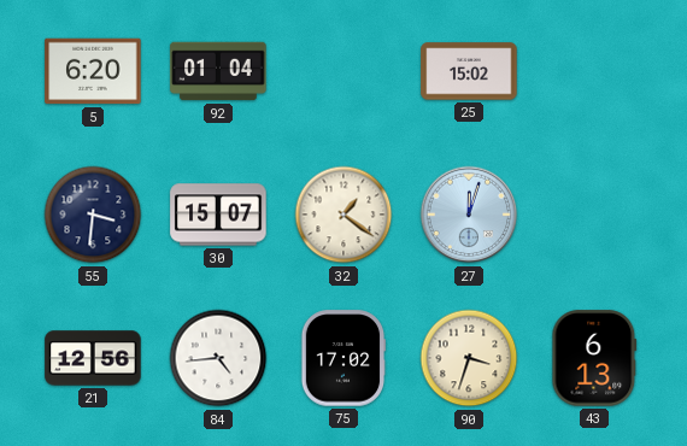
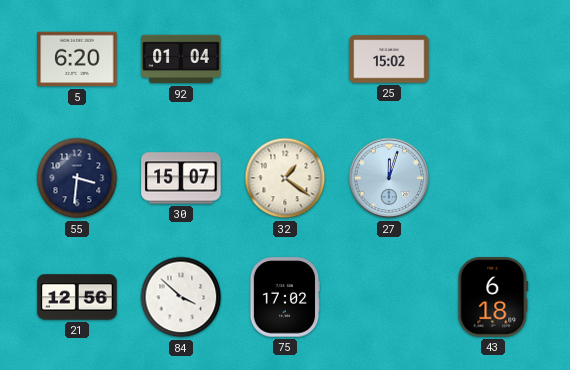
84: 4:44 -> 3:52 (181, 297)
90: 3:33 -> none (469, 358)
43: 6:13 -> 6:18 (493, 297)
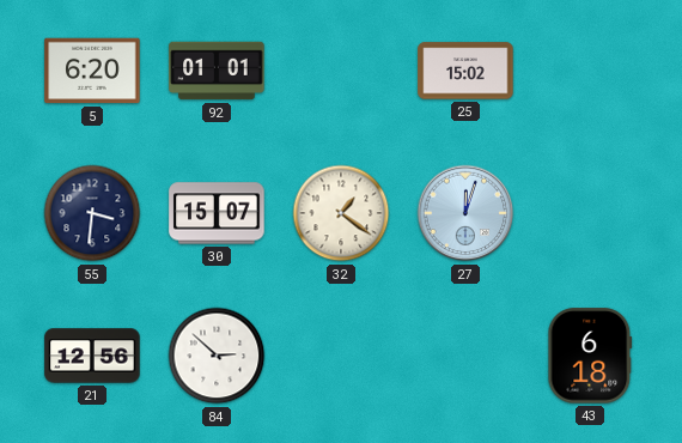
92: 01:04 -> 01:01 (217, 71)
84: 3:52 -> 2:52 (217, 356)
75: 17:02 -> none (285, 297)
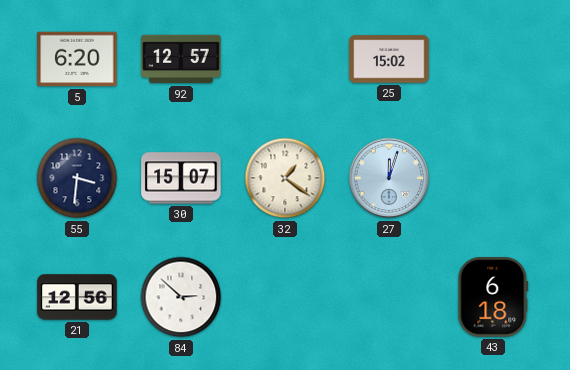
92: 01:01 -> 12:57 (181, 59)
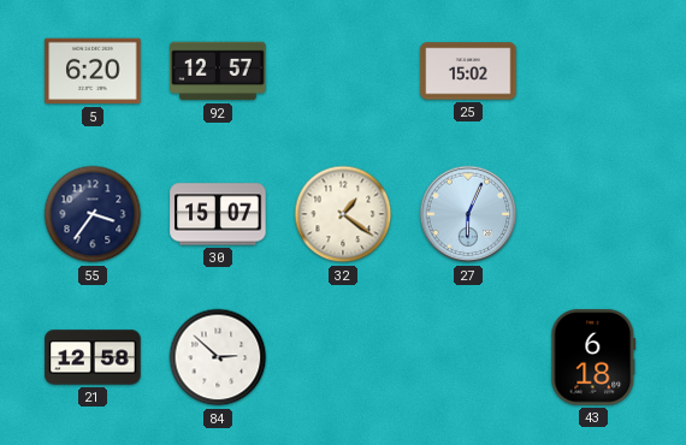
55: 3:31 -> 3:36 (93, 214)
27: 12:03 -> 6:04 (468, 214)
21: 12:56 -> 12:58 (93, 357)
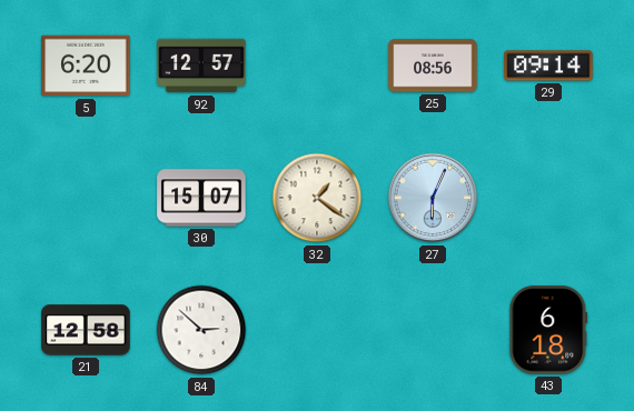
25: 15:02 -> 08:56 (433, 66)
29: none -> 09:14 (548, 66)
55: 3:36 -> none (93, 214)
